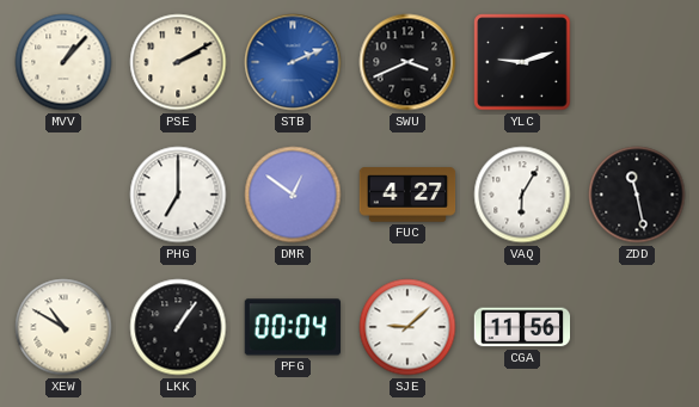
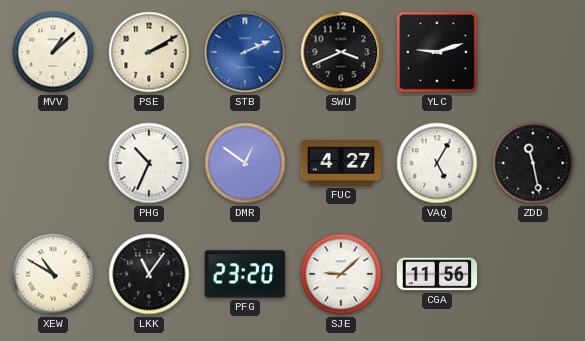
MVV: 1:07 -> 1:08 (53, 52)
PHG: 7:00 -> 10:34 (149, 163)
VAQ: 6:05 -> 5:05 (437, 163)
LKK: 1:06 -> 11:06 (149, 274)
PFG: 00:04 -> 23:20 (244, 274)
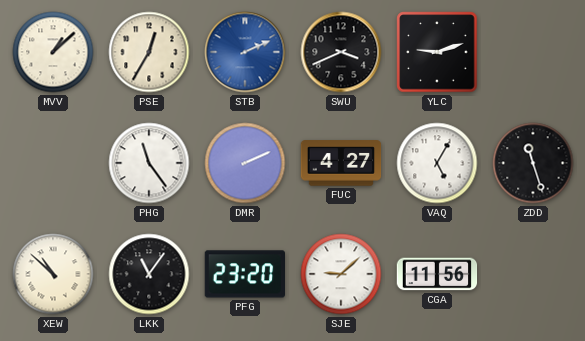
PSE: 2:10 -> 12:35 (149, 52)
PHG: 10:34 -> 11:24 (149, 163)
DMR: 12:51 -> 2:11 (245, 163)
ZDD: 11:28 -> 11:27 (533, 163)
XEW: 10:50 -> 10:52 (53, 274)
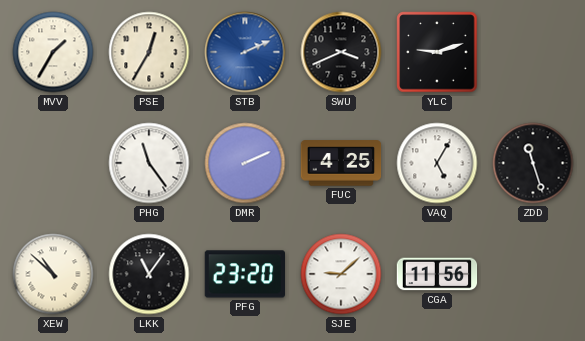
MVV: 1:08 -> 1:35 (53, 52)
FUC: 4:27 -> 4:25 (341, 163)
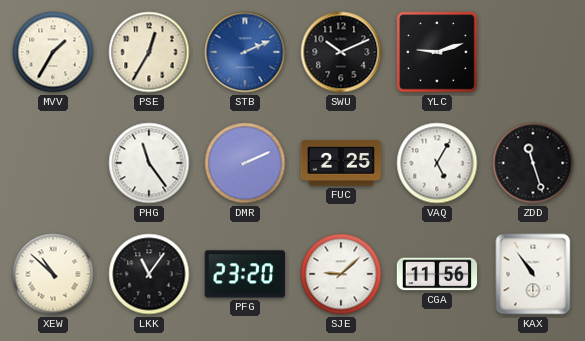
SWU: 3:41 -> 10:11 (341, 52)
FUC: 4:25 -> 2:25 (341, 163)
KAX: none -> 10:54 (533, 274)
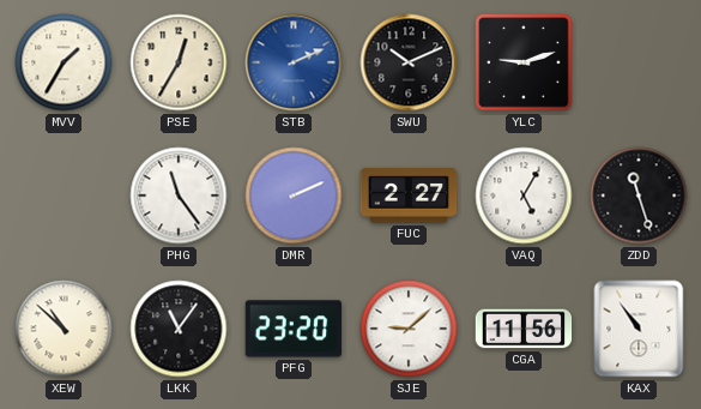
FUC: 2:25 -> 2:27 (409, 196)
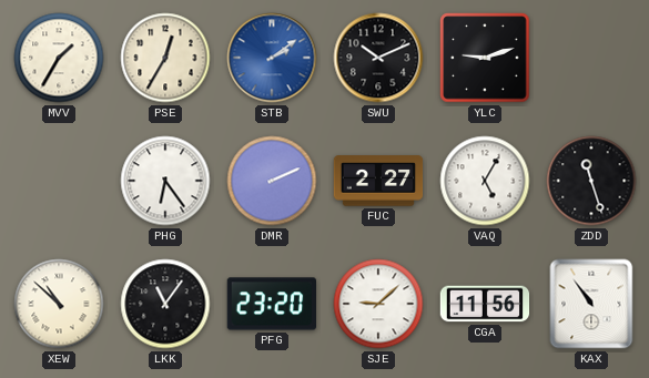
STB: 2:11 -> 2:09 (272, 58)
PHG: 11:24 -> 6:24 (165, 181)
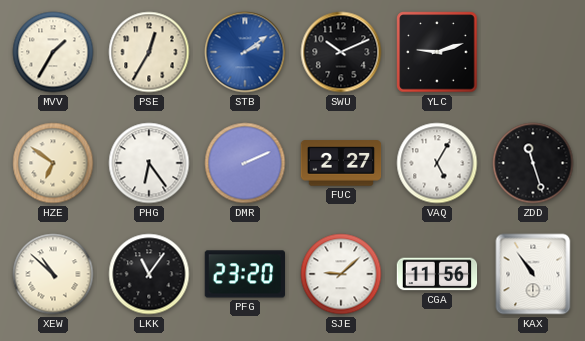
HZE: none -> 6:51 (53, 163)
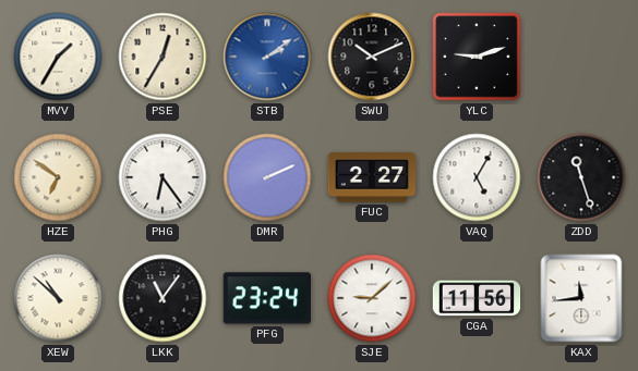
PFG: 23:20 -> 23:24 (266, 298)
KAX: 10:54 -> 11:44 (581, 298)
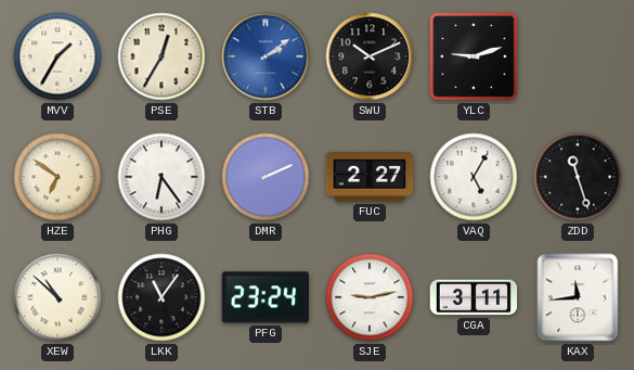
SJE: 9:08 -> 9:13 (370, 297)
CGA: 11:56 -> 3:11 (474, 297)
